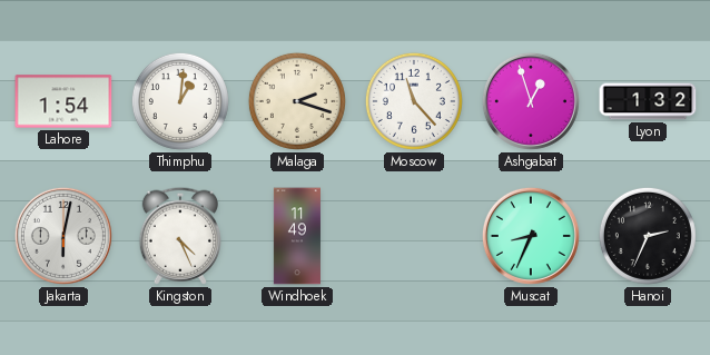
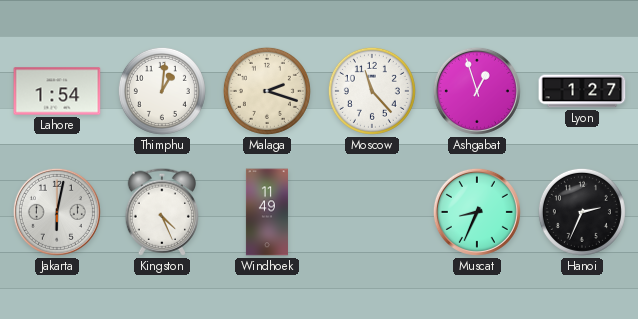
Lyon: 1:32 -> 1:27 (582, 91)
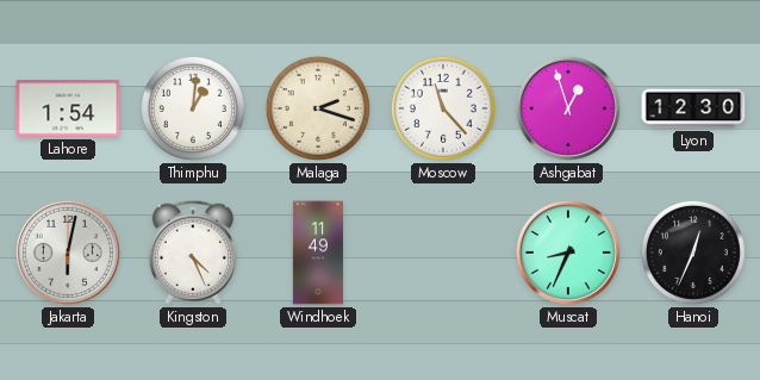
Lyon: 1:27 -> 12:30 (693, 108)
Hanoi: 2:34 -> 12:34 (693, 253)
